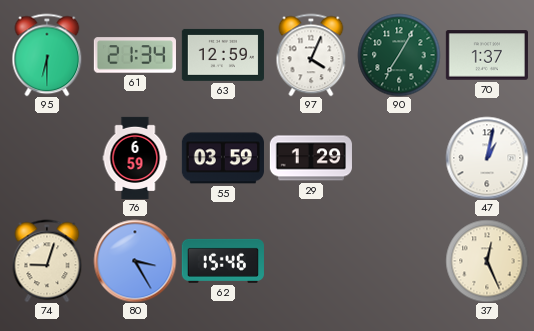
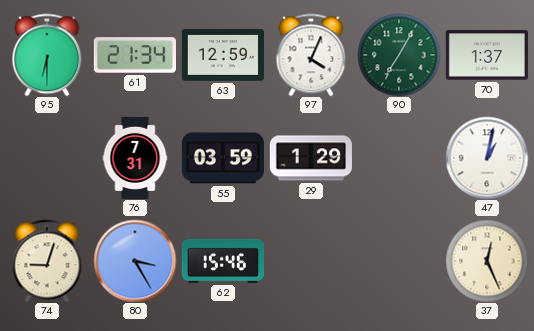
76: 6:59 -> 7:31 (135, 157)
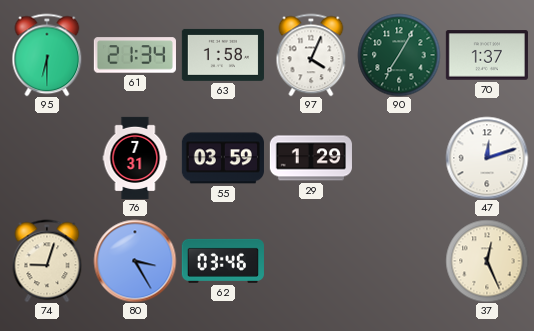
63: 12:59 -> 1:58 (223, 55)
47: 1:02 -> 12:12 (487, 158)
62: 15:46 -> 03:46 (222, 261)
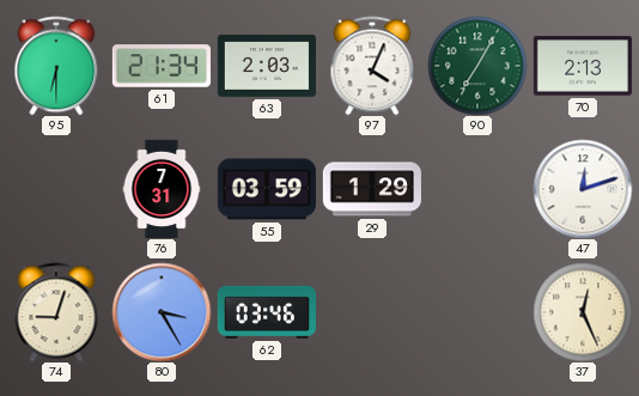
63: 1:58 -> 2:03 (267, 66)
70: 1:37 -> 2:13 (583, 66)
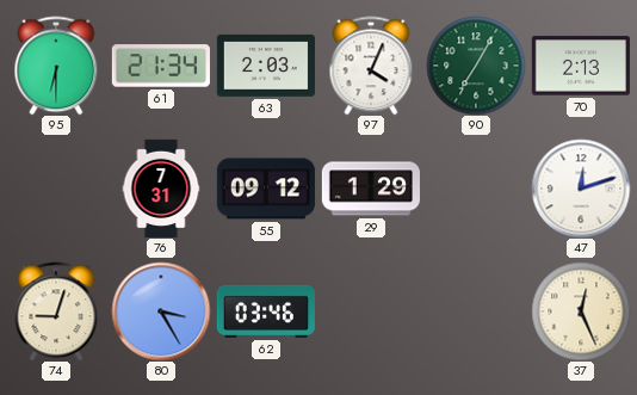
55: 03:59 -> 09:12 (266, 189)
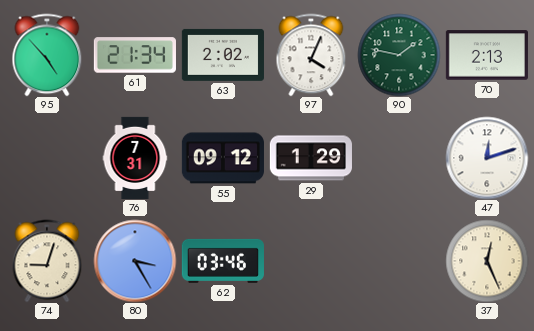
95: 6:30 -> 4:53 (47, 55)
63: 2:03 -> 2:02 (223, 55)
90: 7:05 -> 1:47 (399, 55)
